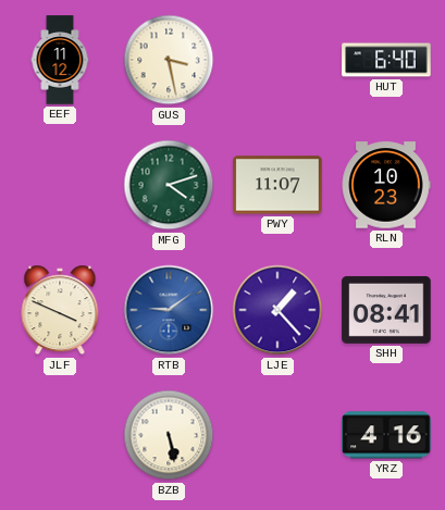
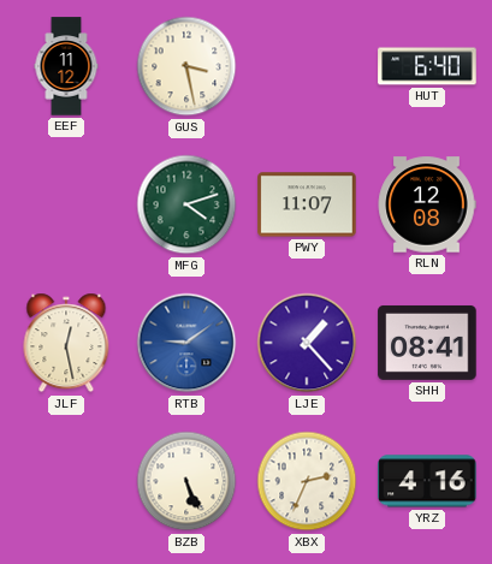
RLN: 10:23 -> 12:08 (427, 204)
JLF: 3:49 -> 12:28 (66, 343)
BZB: 5:28 -> 5:26 (186, 481)
XBX: none -> 2:34 (307, 481)
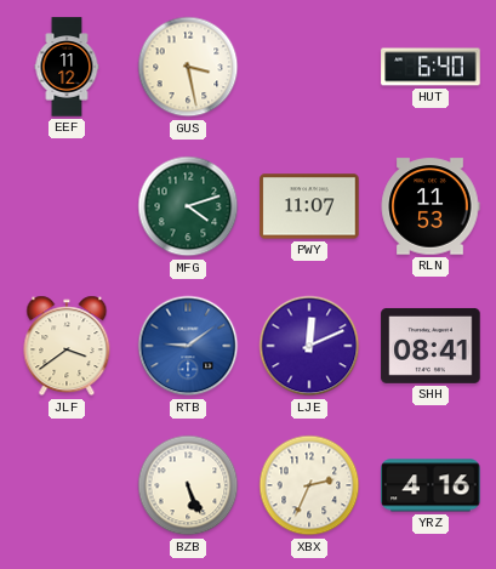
RLN: 12:08 -> 11:53 (431, 206)
JLF: 12:28 -> 3:39 (67, 346)
LJE: 1:23 -> 12:11 (309, 346)
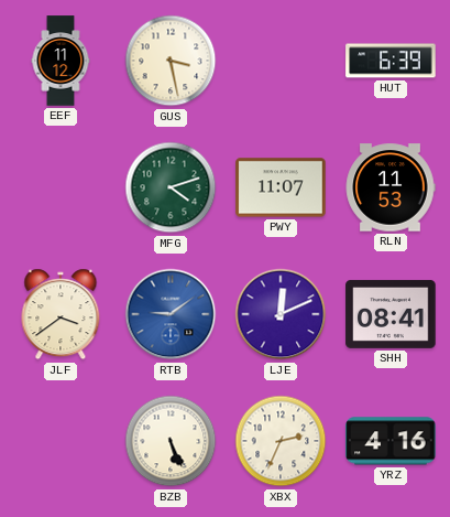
HUT: 6:40 -> 6:39 (391, 61)
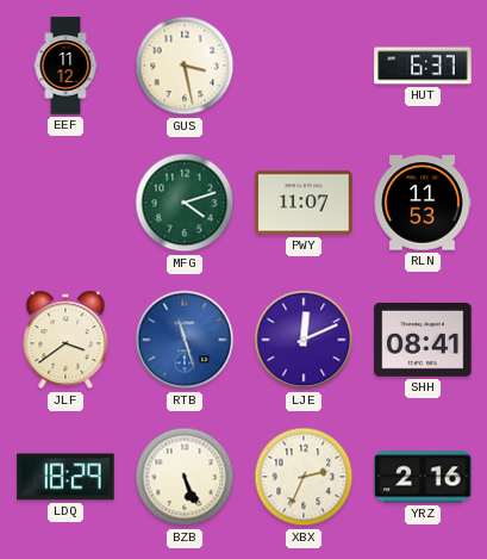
HUT: 6:39 -> 6:37 (423, 66)
RTB: 9:09 -> 11:27 (185, 340)
LDQ: none -> 18:29 (65, 477)
YRZ: 4:16 -> 2:16 (423, 477)
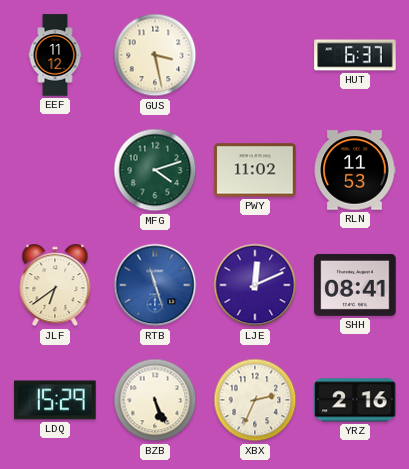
PWY: 11:07 -> 11:02 (255, 170)
JLF: 3:39 -> 6:39 (55, 285)
LDQ: 18:29 -> 15:29 (55, 400)
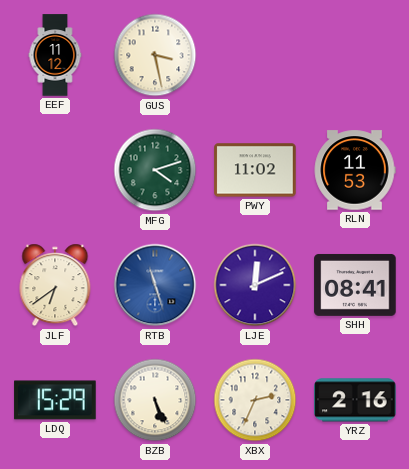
HUT: 6:37 -> none (355, 55)
